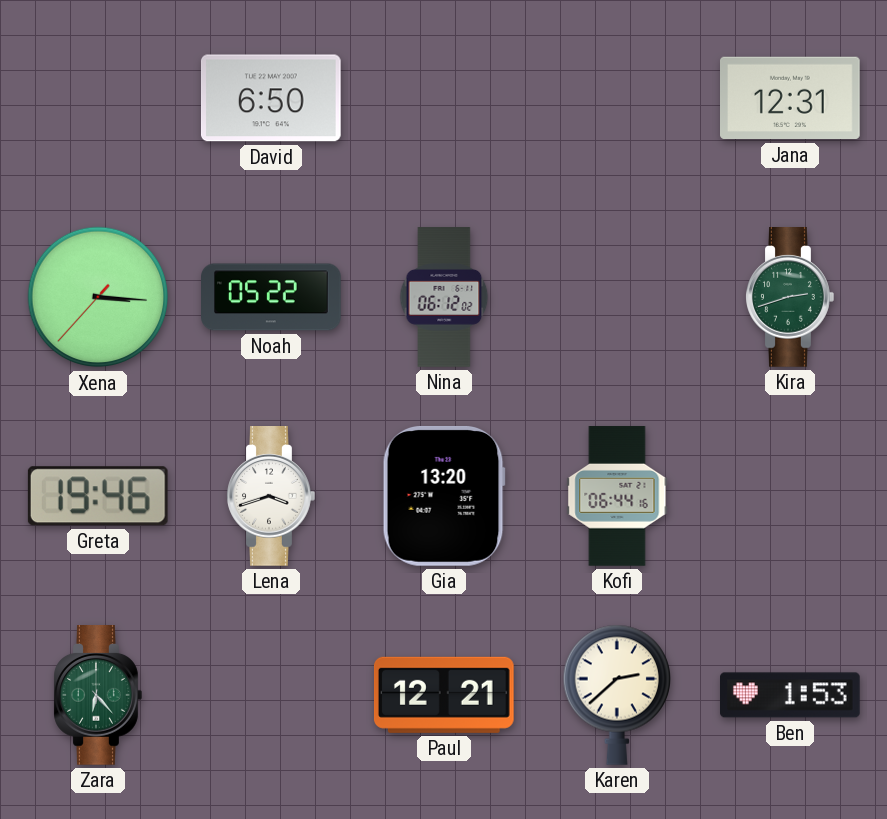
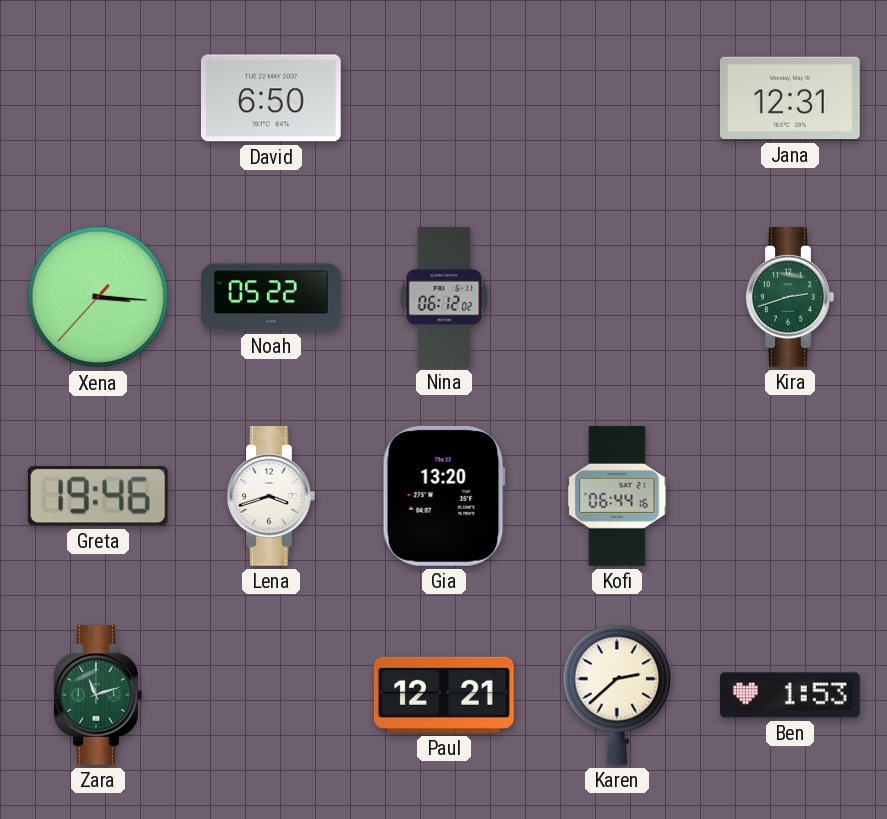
Zara: 6:23 -> 11:12 (98, 696)
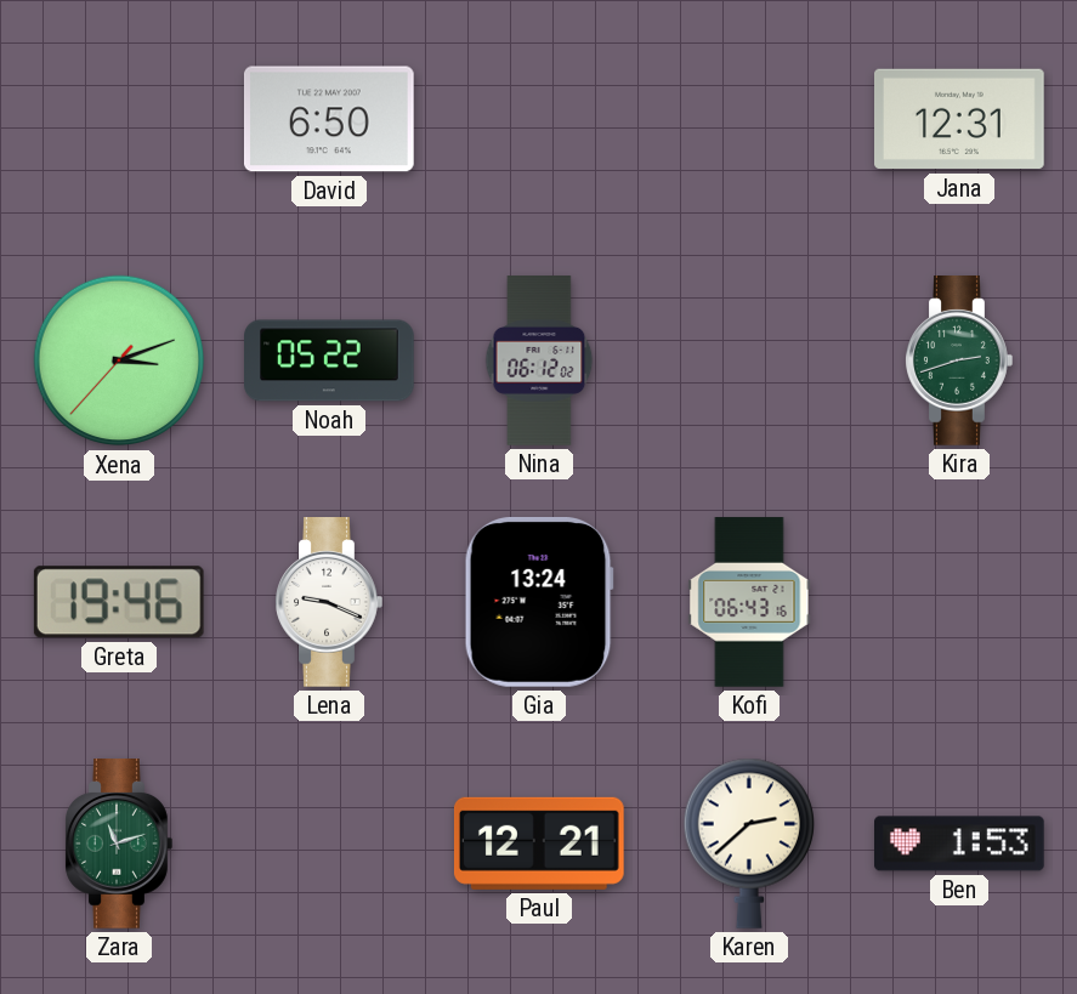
Xena: 3:15 -> 3:11 (119, 360)
Lena: 3:42 -> 9:19 (329, 603)
Gia: 13:20 -> 13:24 (539, 602)
Kofi: 06:44 -> 06:43 (749, 602)
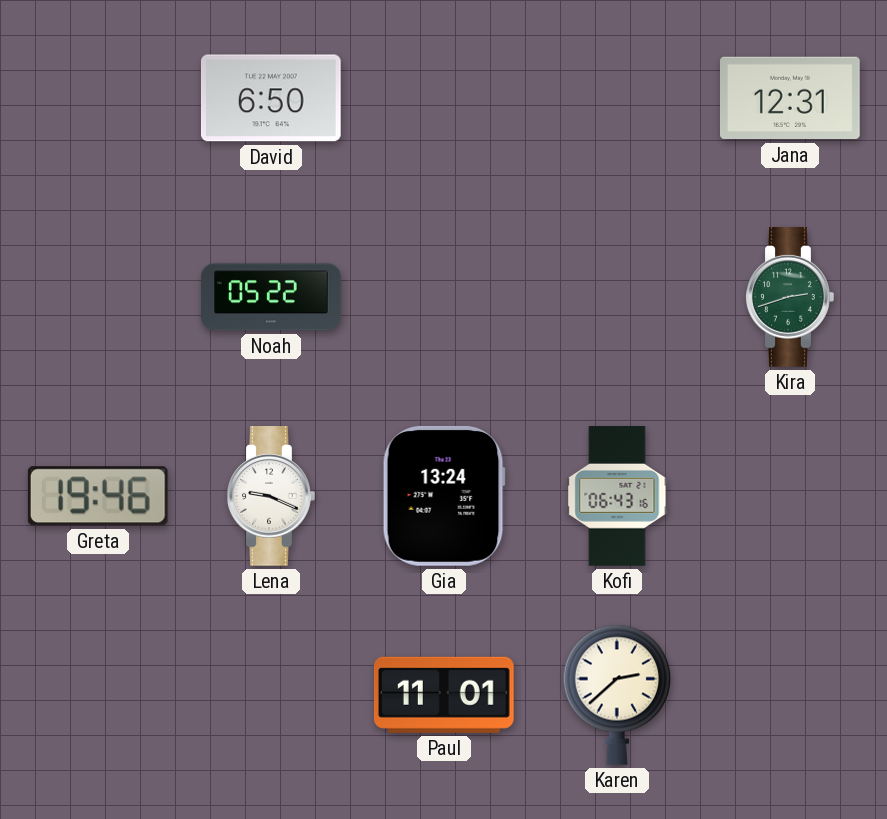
Xena: 3:11 -> none (119, 360)
Nina: 06:12 -> none (539, 360)
Zara: 11:12 -> none (119, 845)
Paul: 12:21 -> 11:01 (444, 695)
Ben: 1:53 -> none (960, 844)
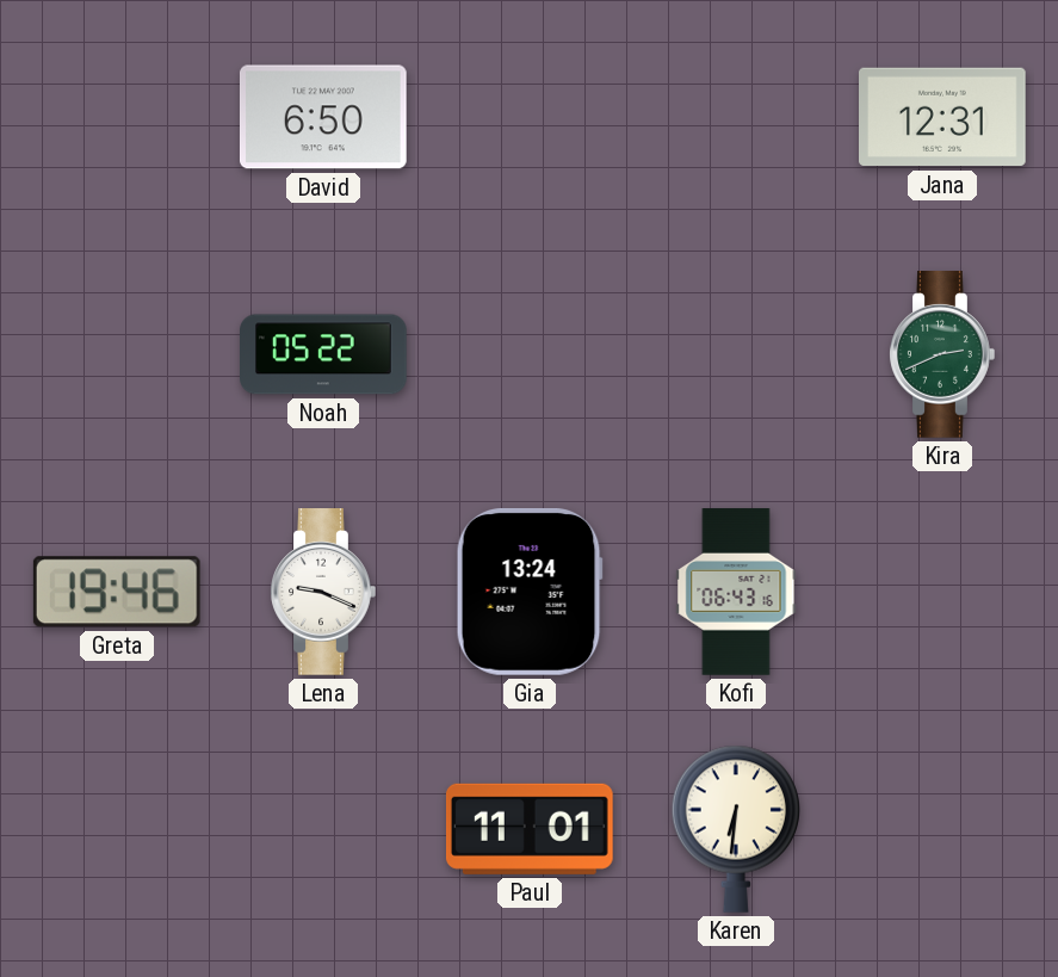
Kira: 2:42 -> 2:41 (942, 355)
Karen: 2:38 -> 6:31 (735, 829)
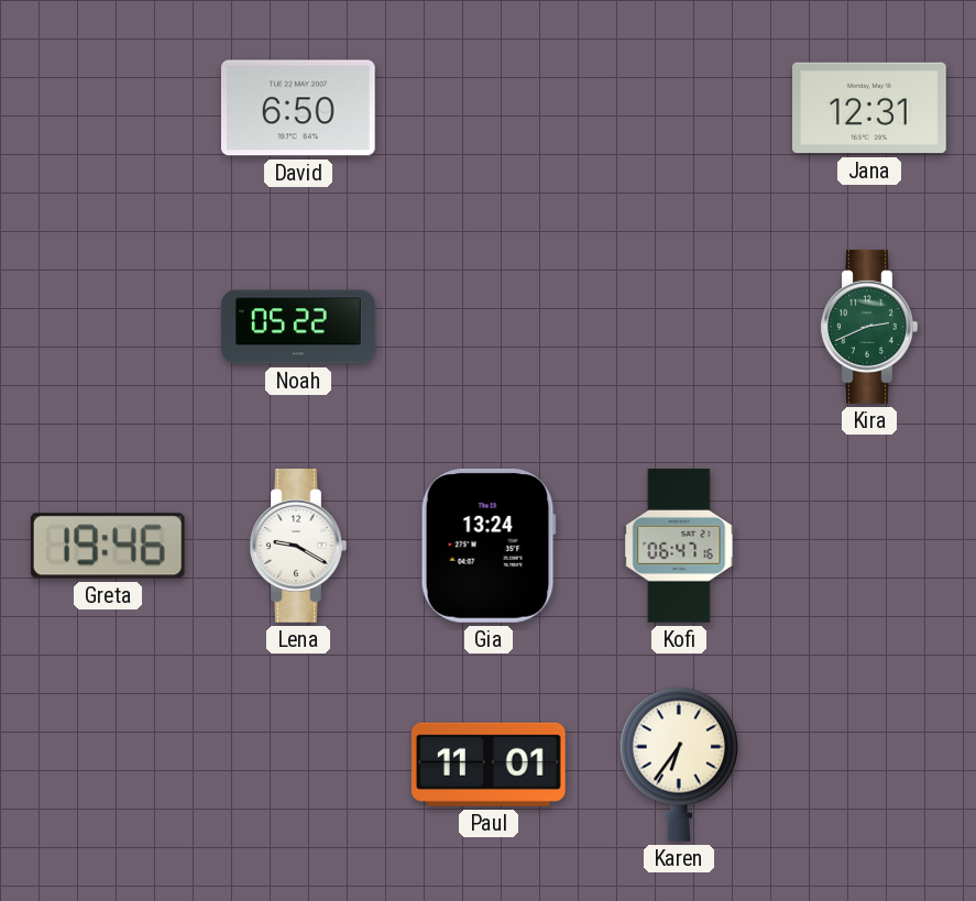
Lena: 9:19 -> 9:20 (298, 547)
Kofi: 06:43 -> 06:47 (679, 546)
Karen: 6:31 -> 6:36 (678, 765)
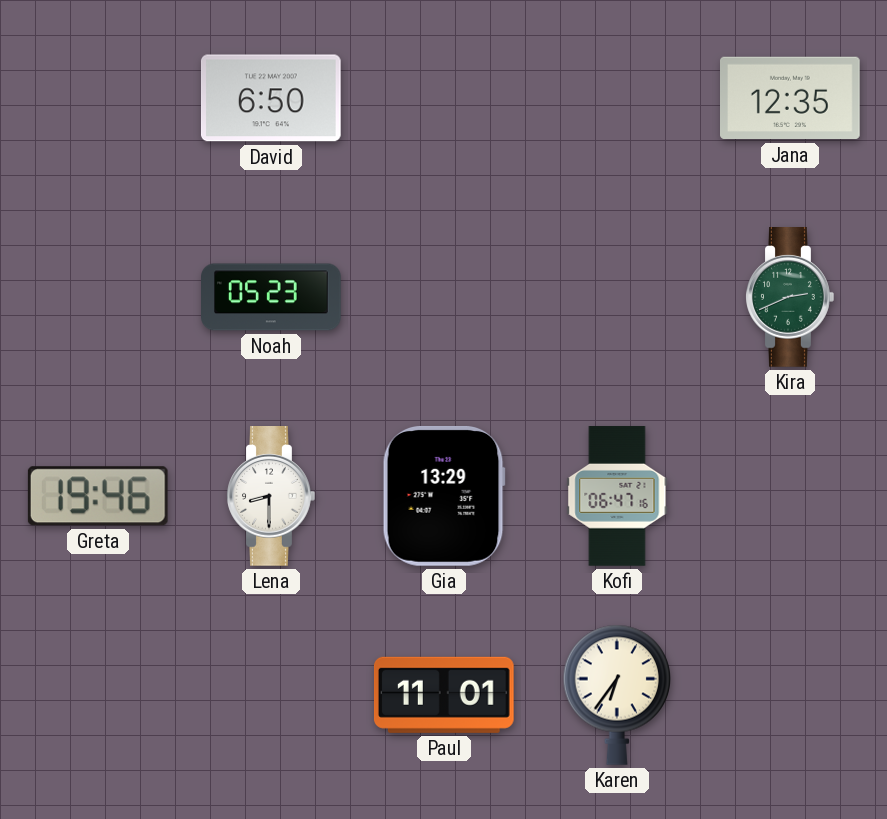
Jana: 12:31 -> 12:35 (791, 98)
Noah: 05:22 -> 05:23 (272, 297)
Lena: 9:20 -> 8:30 (271, 497)
Gia: 13:24 -> 13:29 (444, 496)
